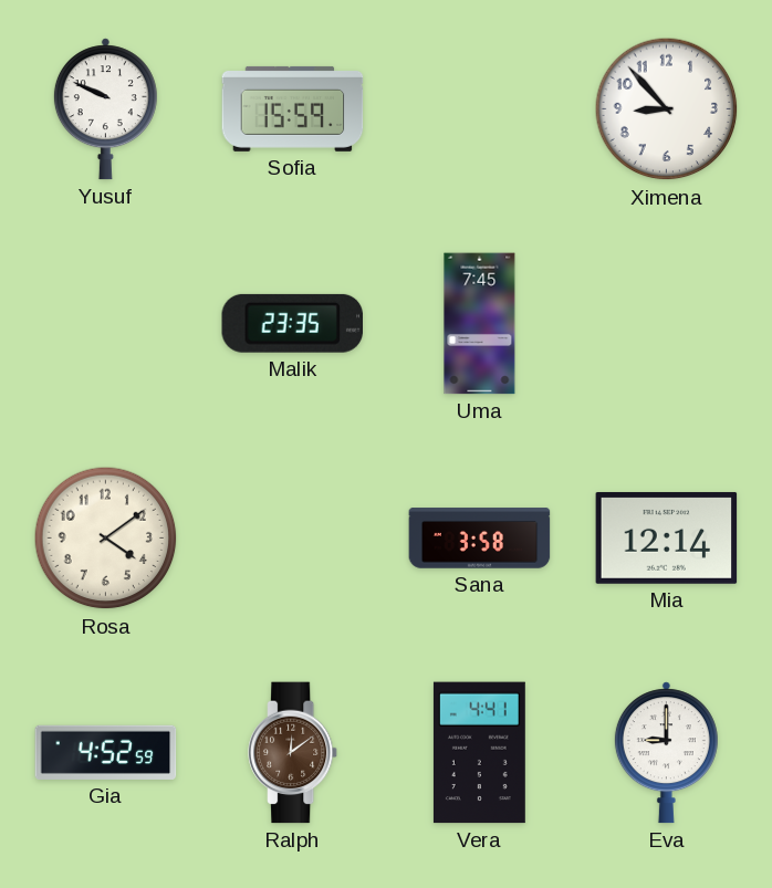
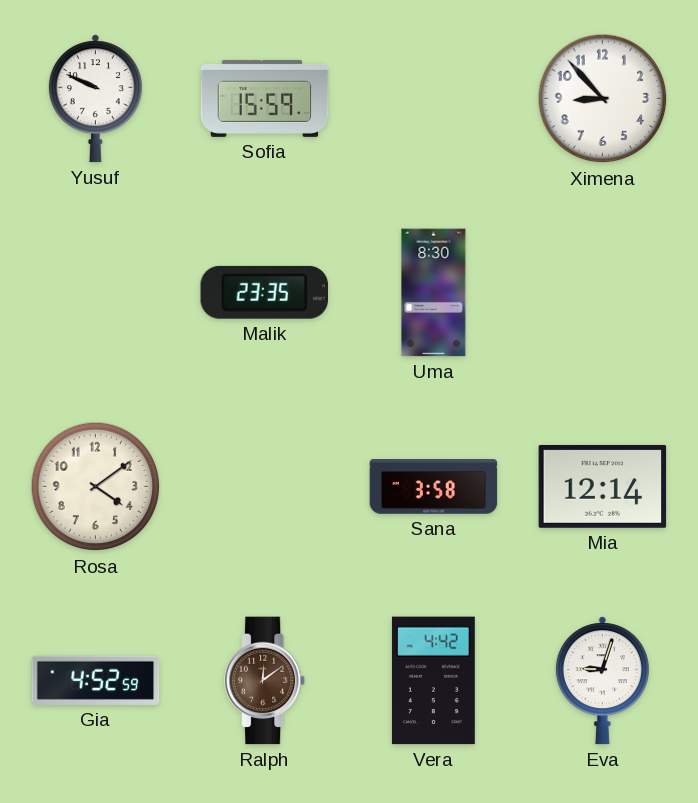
Uma: 7:45 -> 8:30 (434, 293)
Vera: 4:41 -> 4:42 (433, 681)
Eva: 9:00 -> 9:03 (602, 681)
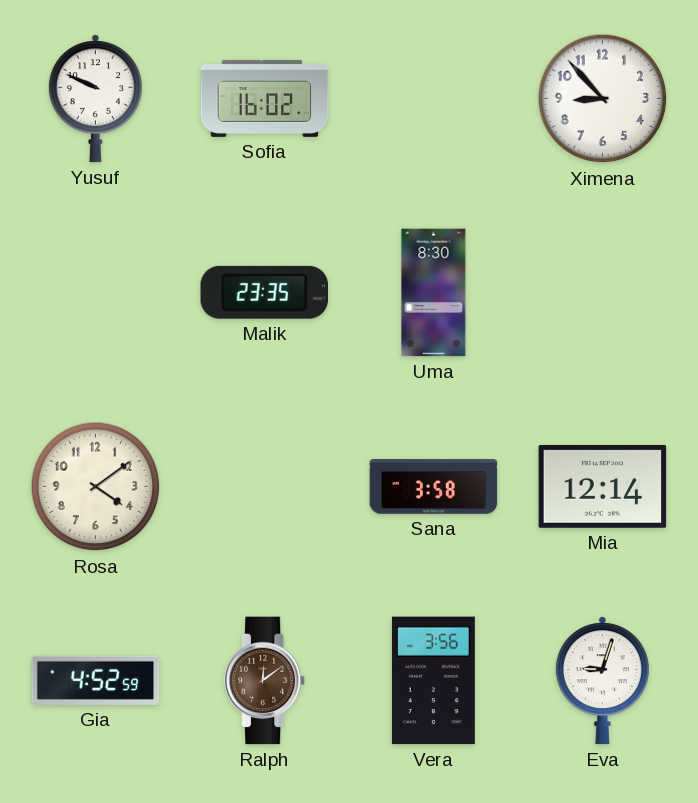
Sofia: 15:59 -> 16:02 (265, 98)
Vera: 4:42 -> 3:56 (433, 681)
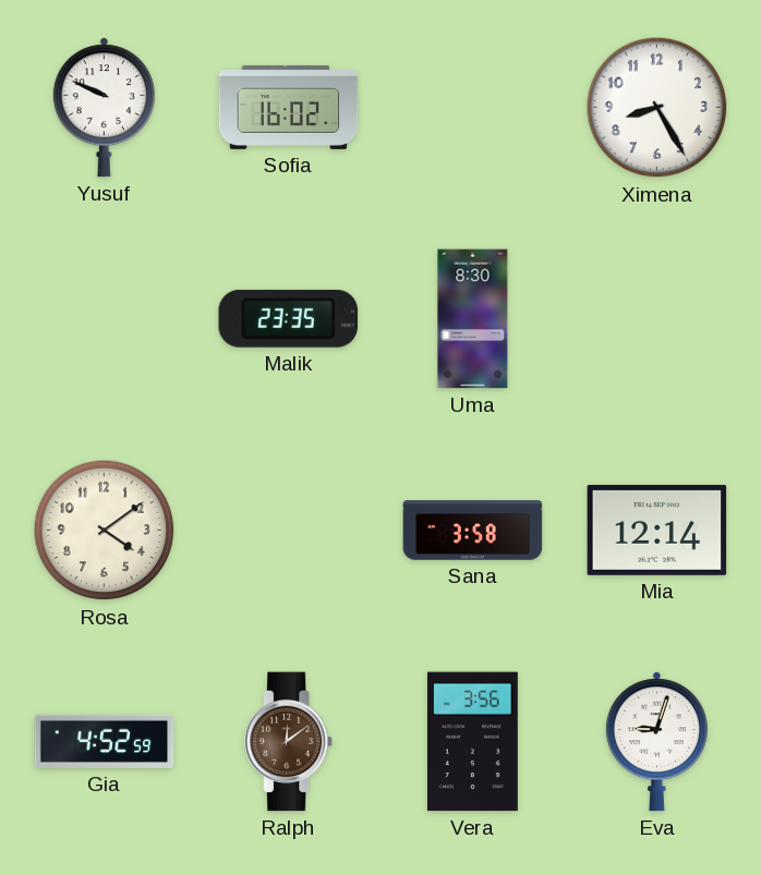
Ximena: 8:53 -> 8:25 (657, 108)
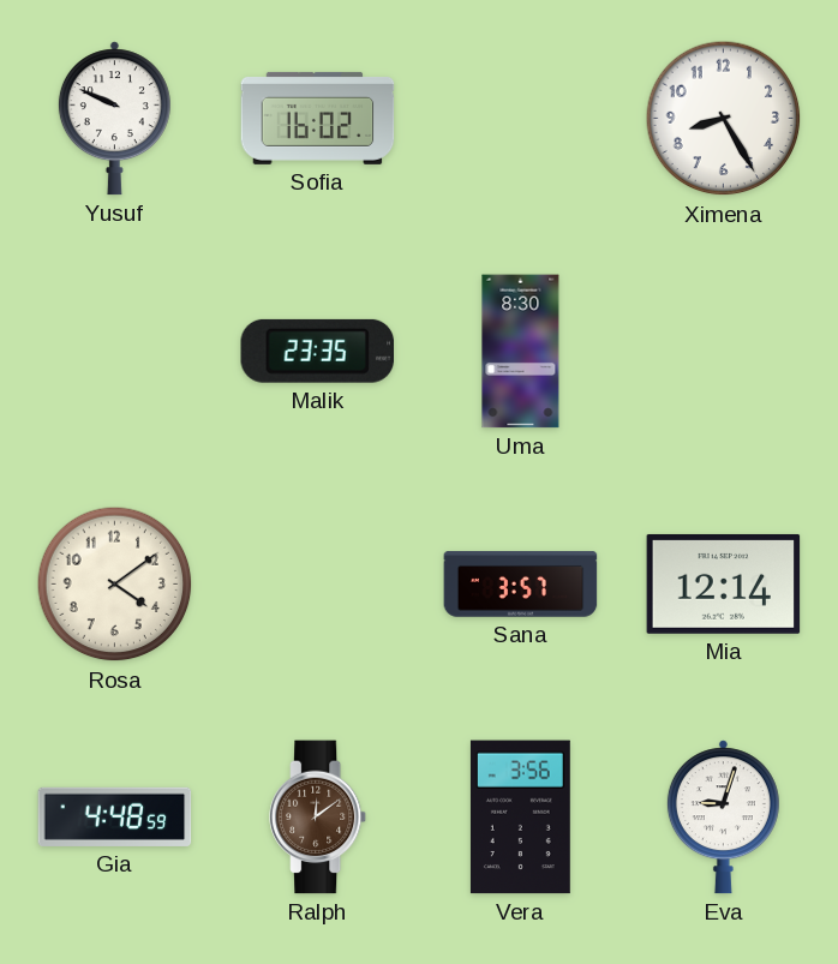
Sana: 3:58 -> 3:57 (521, 585)
Gia: 4:52 -> 4:48 (115, 816)
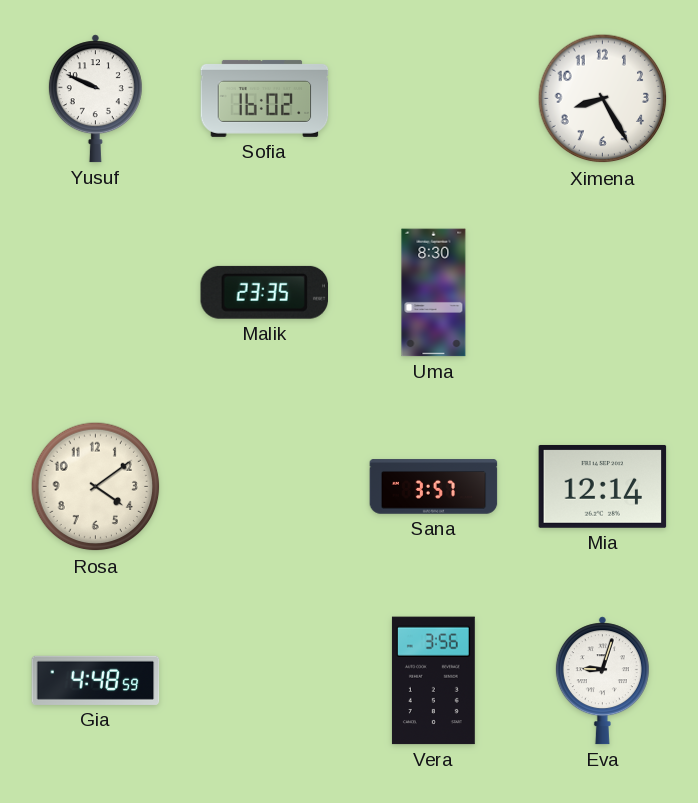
Ralph: 12:09 -> none (319, 818)
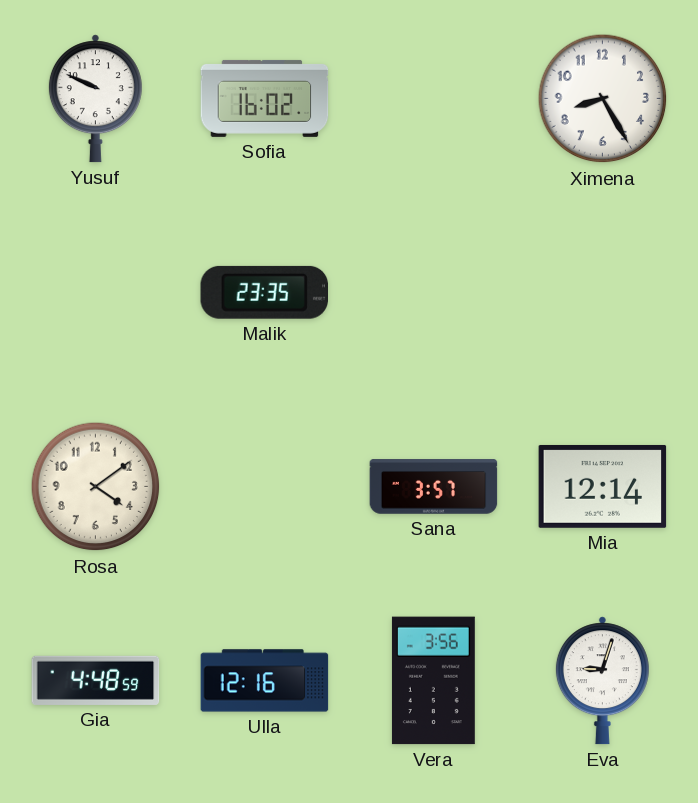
Uma: 8:30 -> none (434, 293)
Ulla: none -> 12:16 (265, 681)
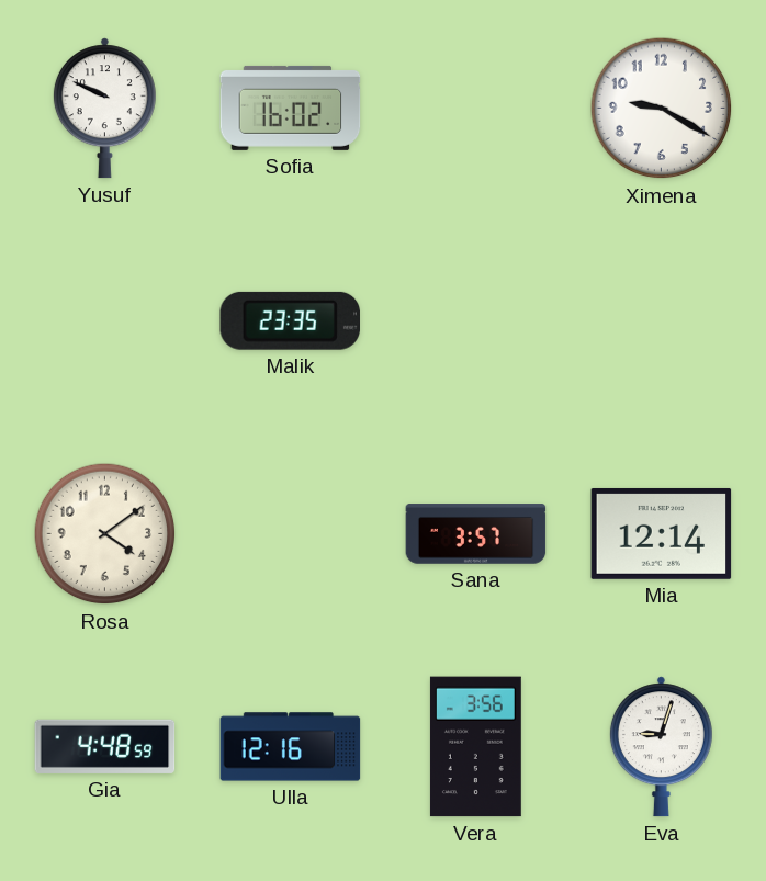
Ximena: 8:25 -> 9:20 (662, 109)
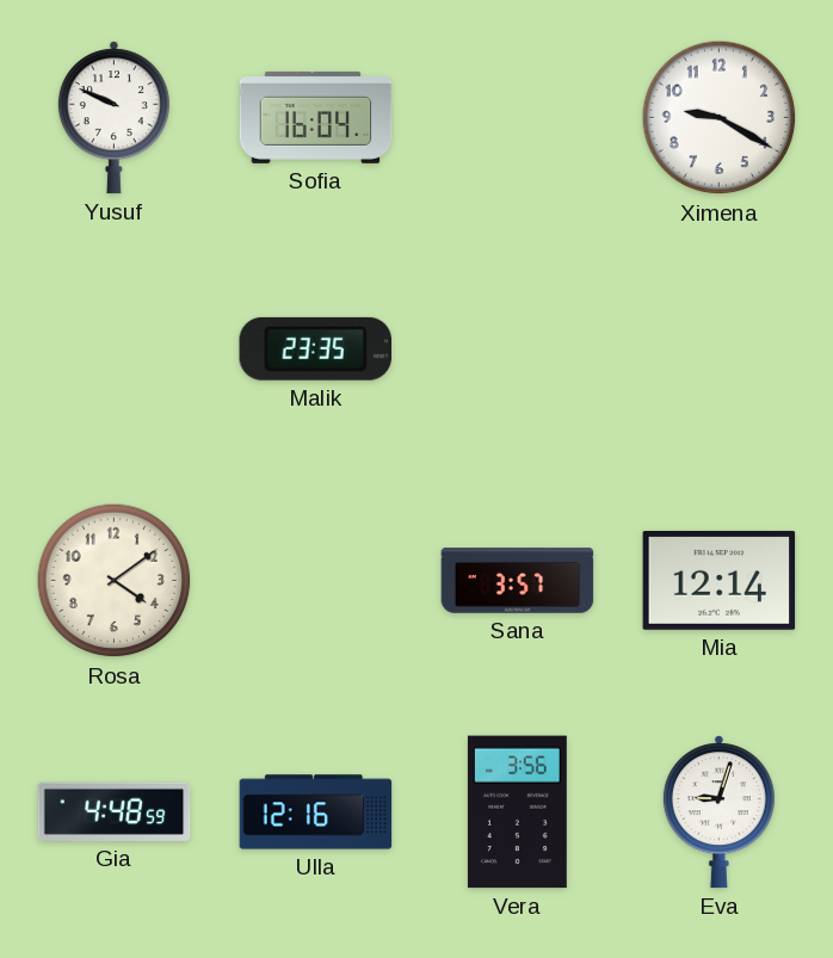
Sofia: 16:02 -> 16:04 (316, 117)
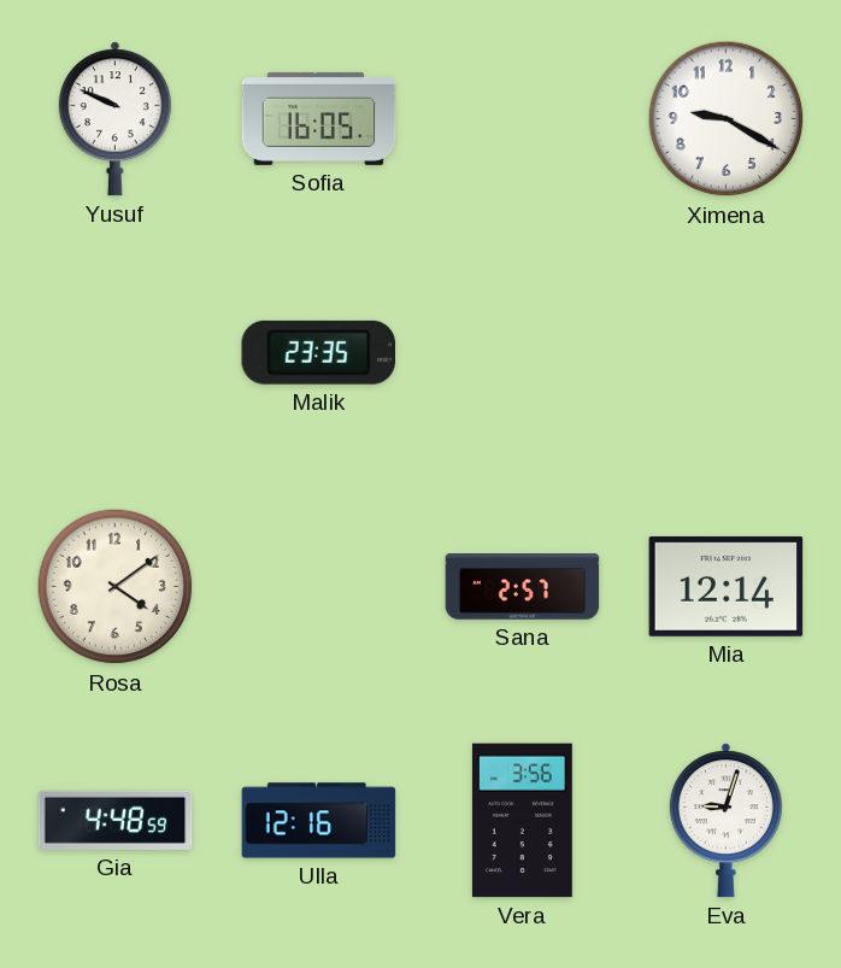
Sofia: 16:04 -> 16:05 (319, 118)
Sana: 3:57 -> 2:57 (523, 587)
